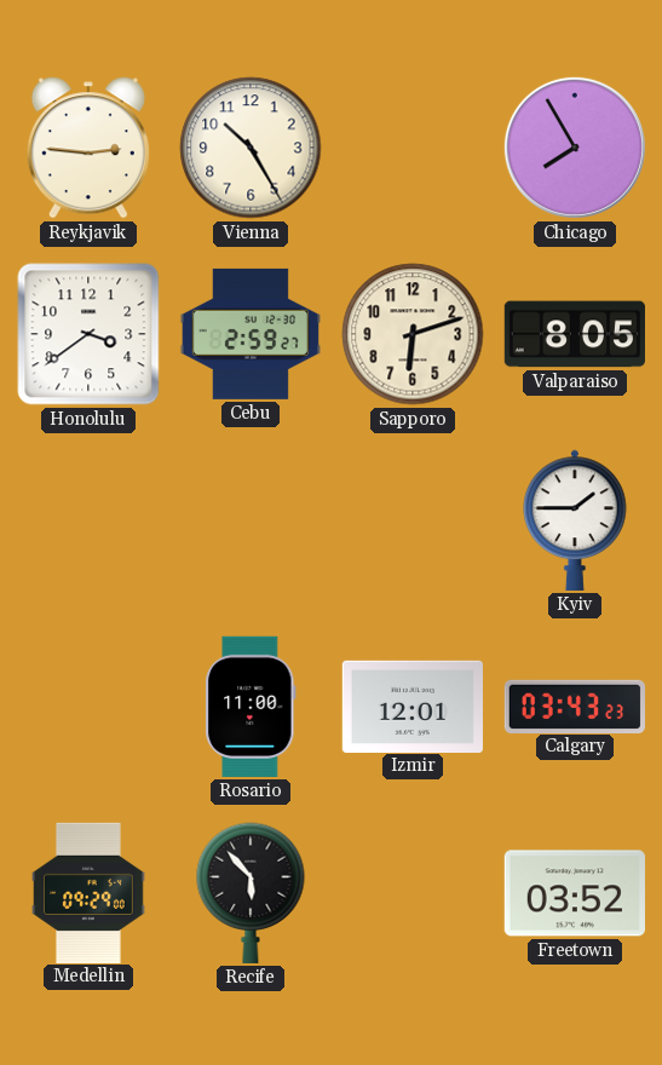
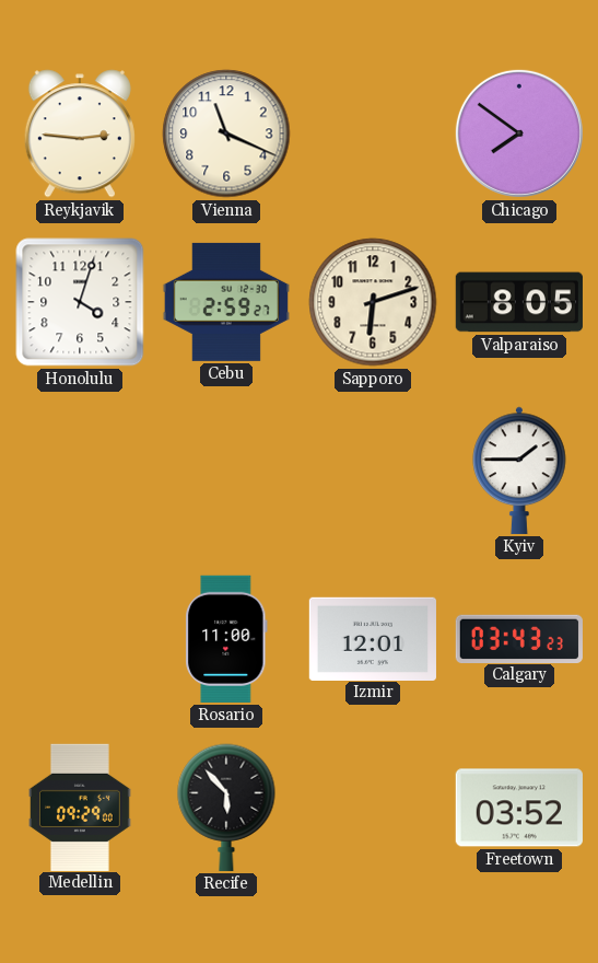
Vienna: 10:25 -> 11:19 (226, 134)
Chicago: 7:55 -> 7:51 (519, 134)
Honolulu: 3:39 -> 4:03 (80, 302)
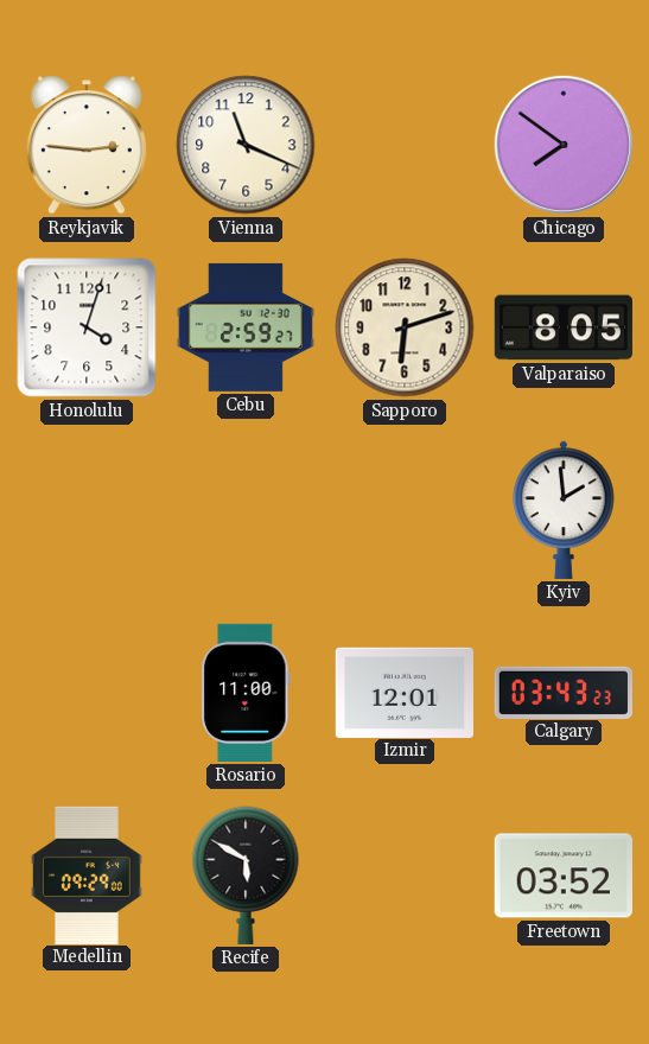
Kyiv: 1:45 -> 1:59 (564, 510)
Recife: 5:53 -> 5:50 (246, 876)
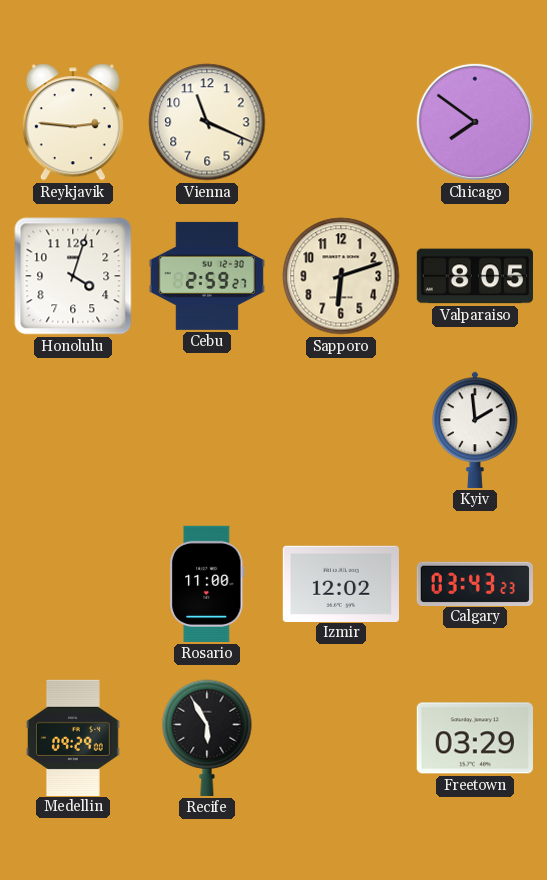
Izmir: 12:01 -> 12:02 (341, 583)
Recife: 5:50 -> 5:55 (207, 738)
Freetown: 03:52 -> 03:29 (475, 738)
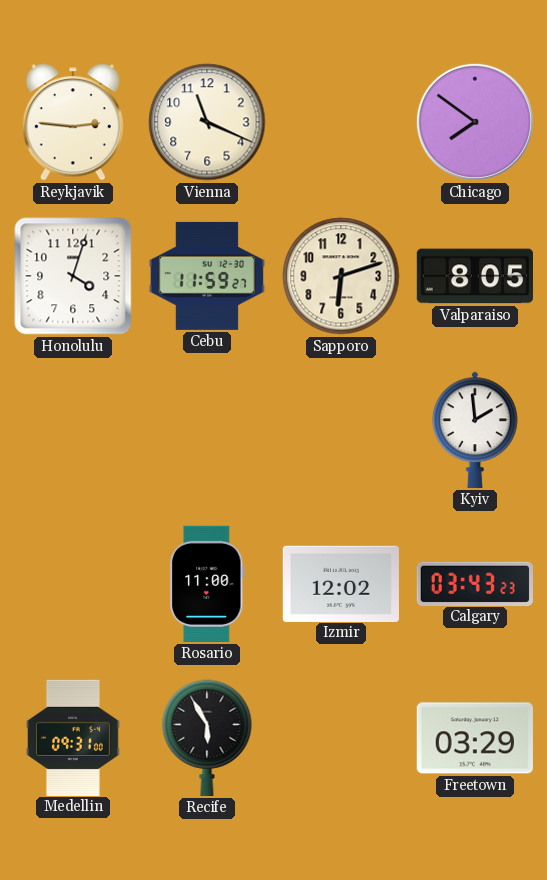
Cebu: 2:59 -> 11:59 (207, 276)
Medellin: 09:29 -> 09:31 (74, 737)
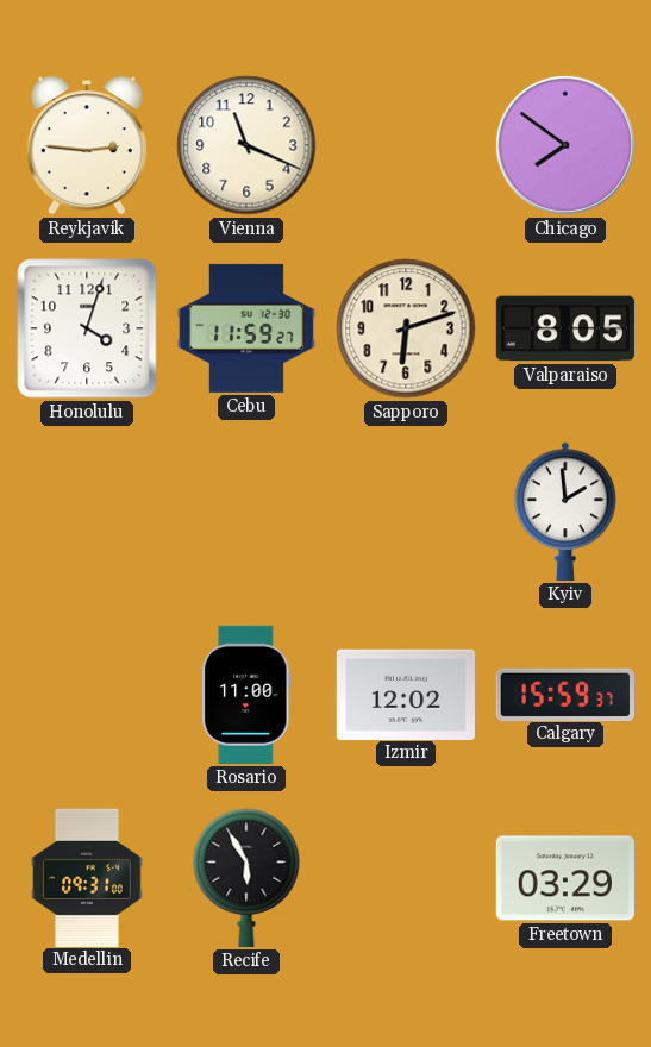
Calgary: 03:43 -> 15:59 (565, 694)
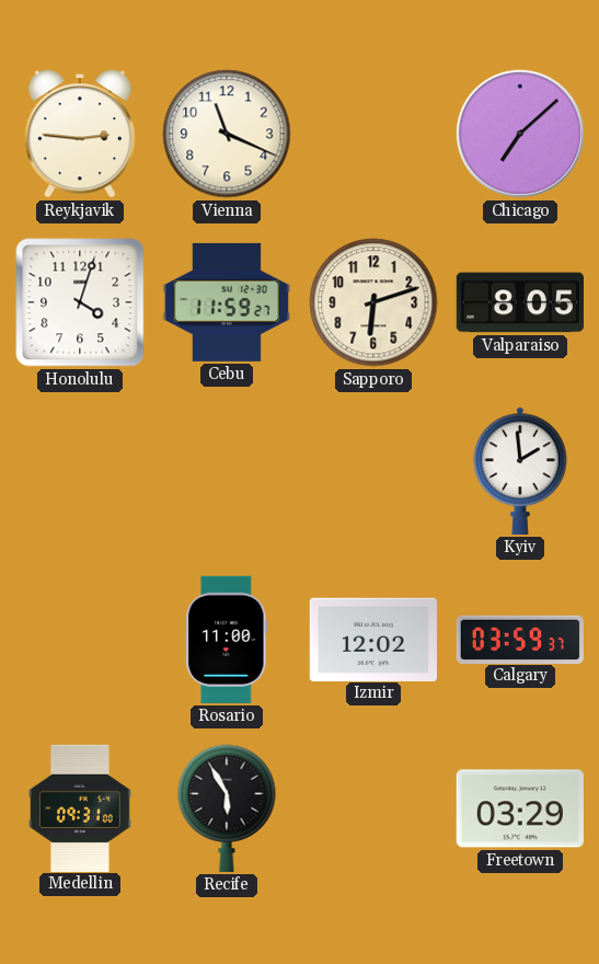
Chicago: 7:51 -> 7:08 (520, 134)
Calgary: 15:59 -> 03:59 (520, 639)
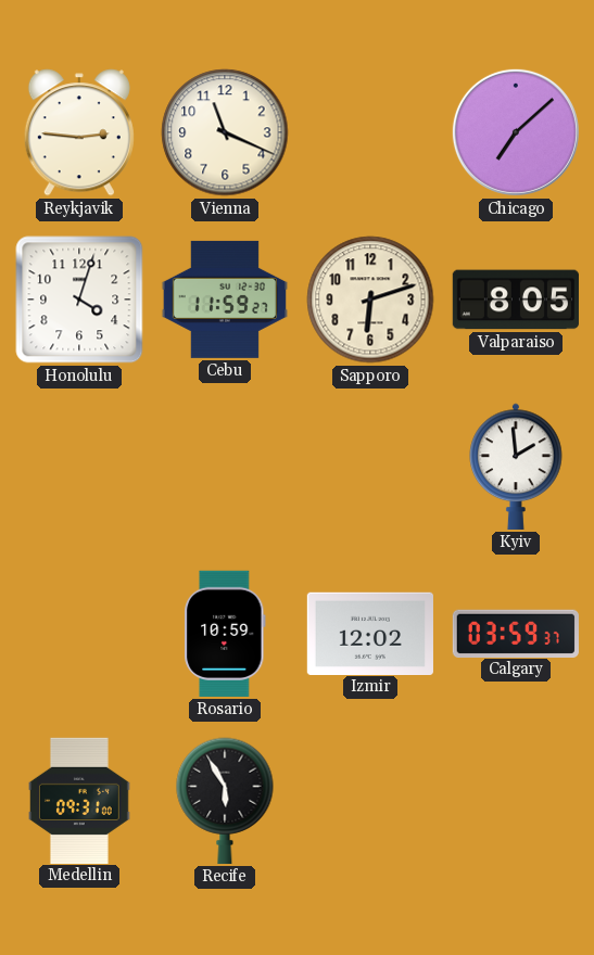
Rosario: 11:00 -> 10:59 (225, 634)
Freetown: 03:29 -> none (520, 808)
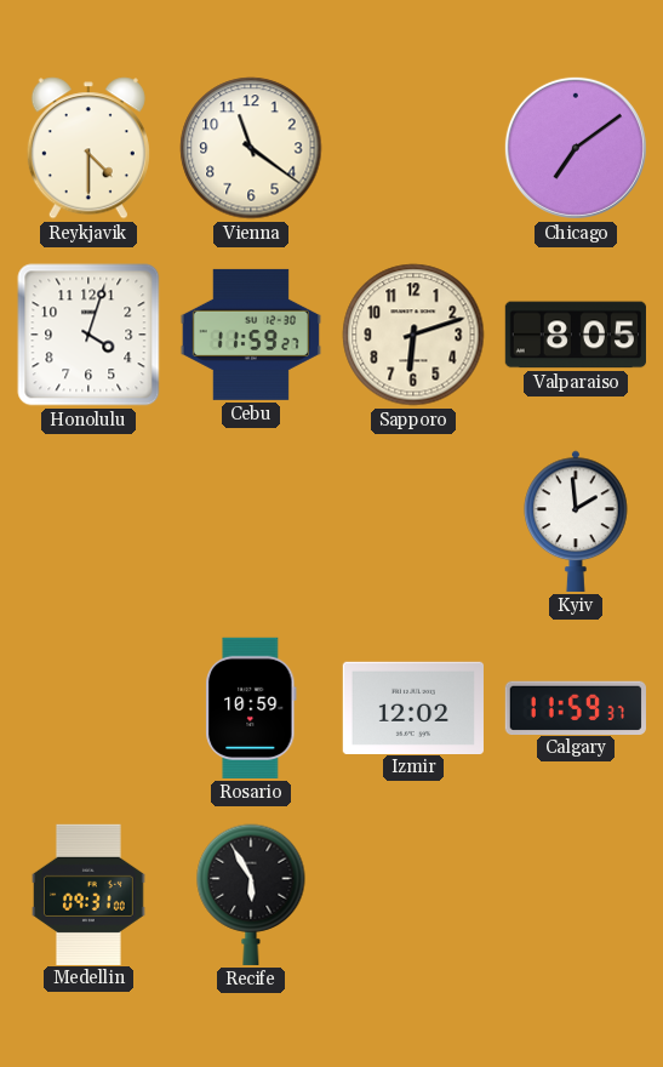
Reykjavik: 2:46 -> 4:30 (88, 148)
Vienna: 11:19 -> 11:21 (251, 148)
Chicago: 7:08 -> 7:09 (576, 148)
Calgary: 03:59 -> 11:59 (576, 707)
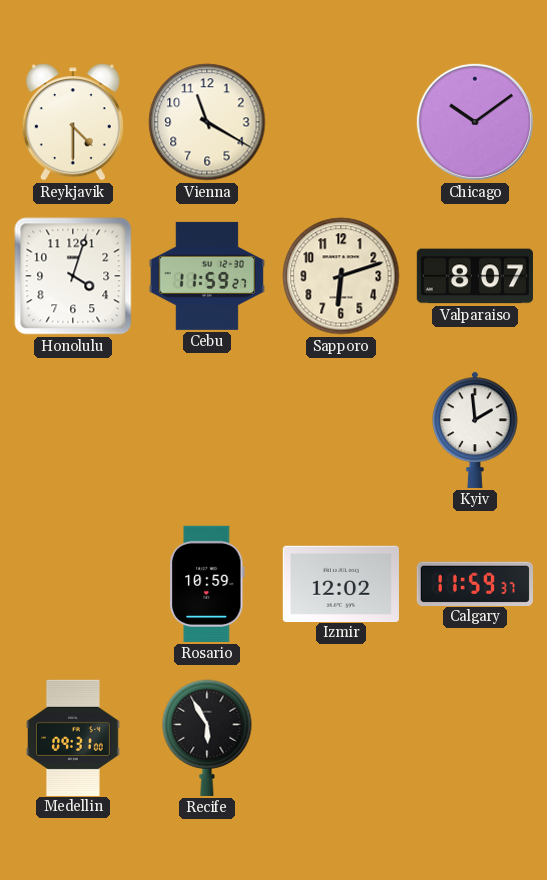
Vienna: 11:21 -> 11:20 (207, 122)
Chicago: 7:09 -> 10:09 (475, 122)
Valparaiso: 8:05 -> 8:07 (475, 276)
